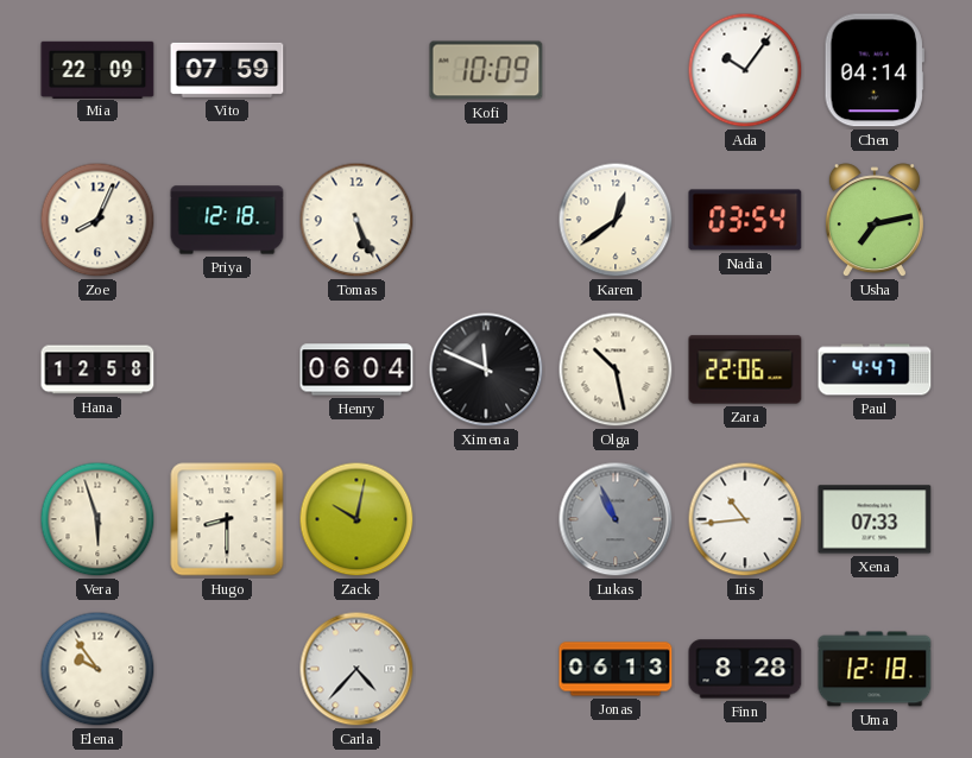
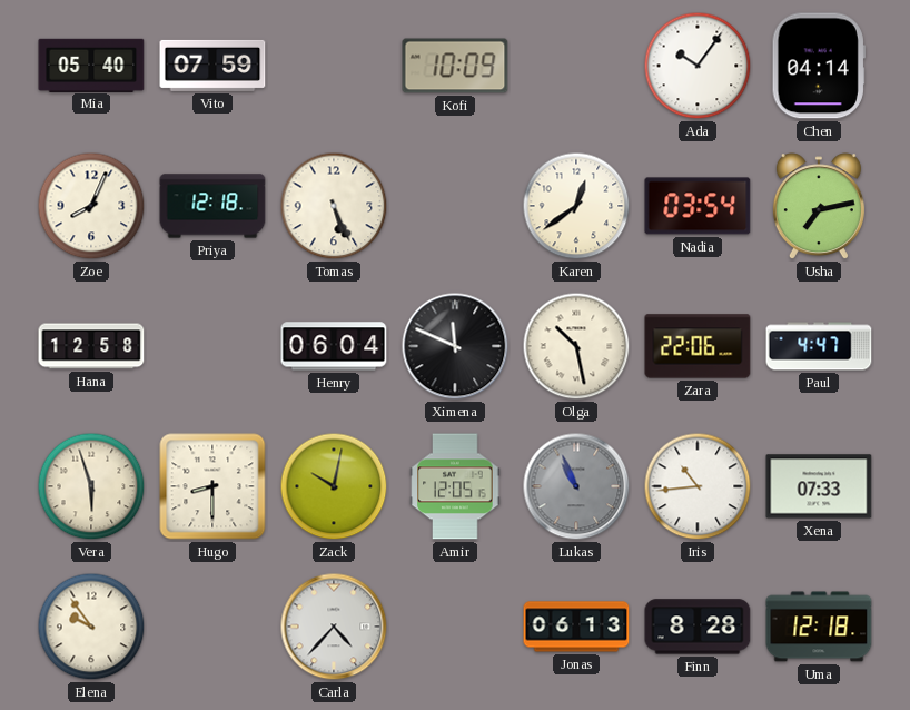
Mia: 22:09 -> 05:40 (91, 65)
Amir: none -> 12:05 (455, 486)
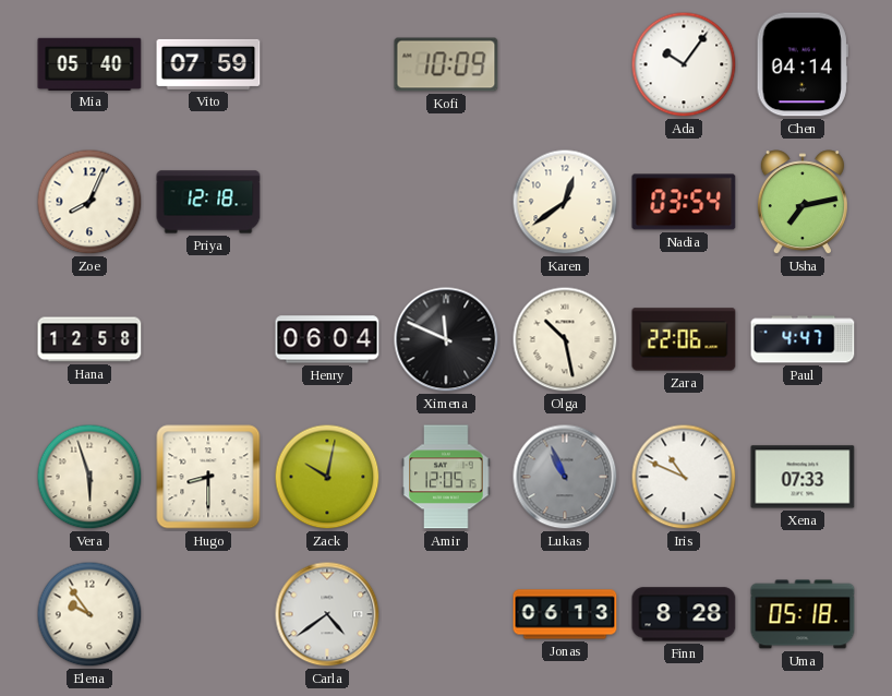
Tomas: 5:26 -> none (334, 206)
Iris: 10:44 -> 10:49 (684, 477)
Carla: 4:37 -> 4:39 (327, 614)
Uma: 12:18 -> 05:18 (803, 614)
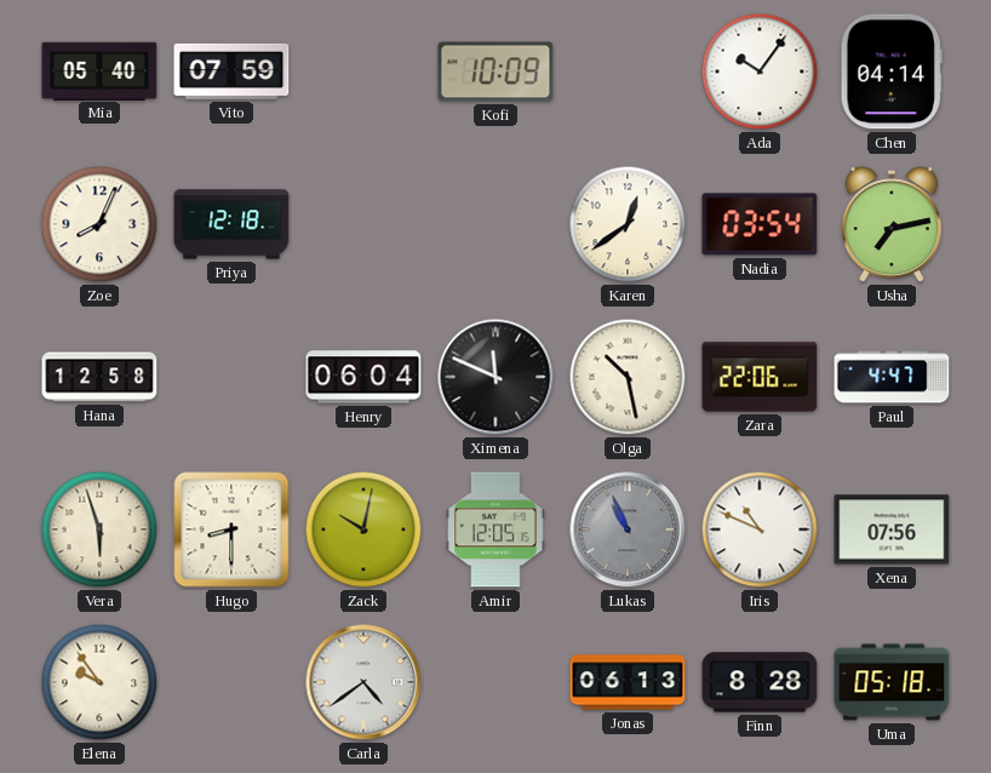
Xena: 07:33 -> 07:56 (892, 529)
